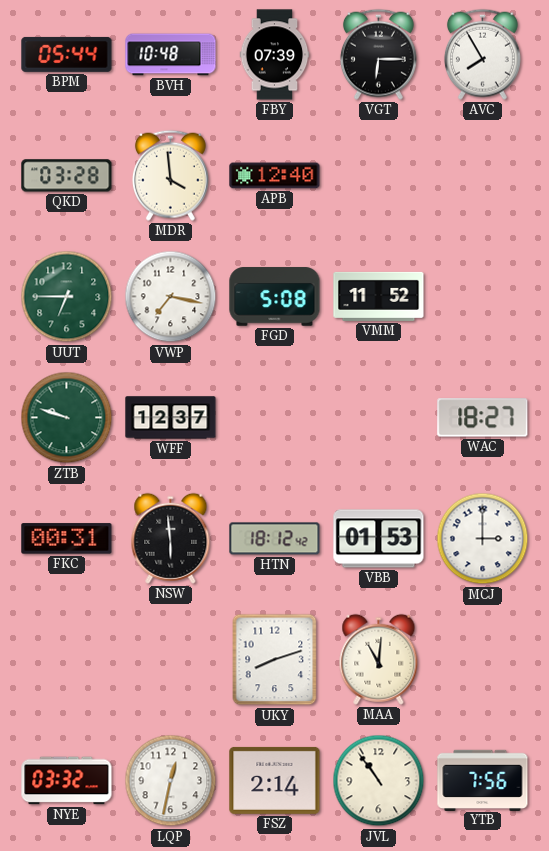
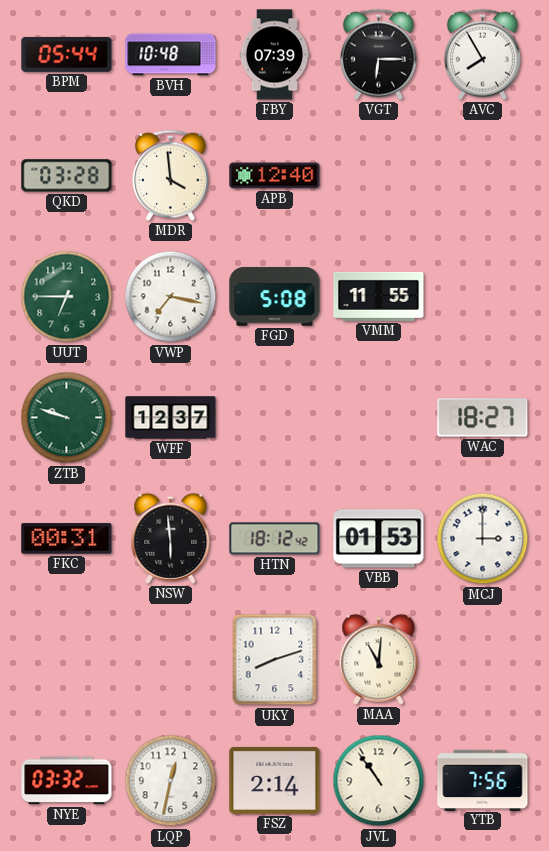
VMM: 11:52 -> 11:55 (379, 296)
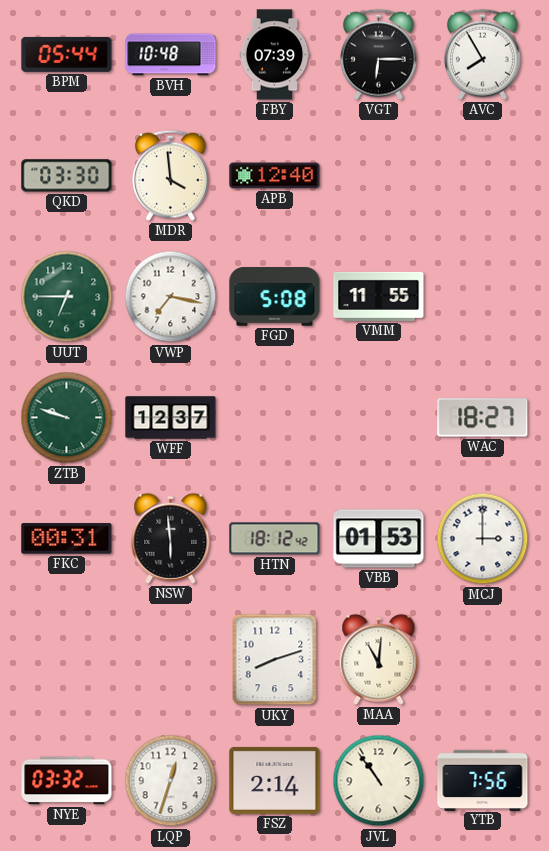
QKD: 03:28 -> 03:30 (67, 176)
LQP: 12:32 -> 12:33 (171, 781)
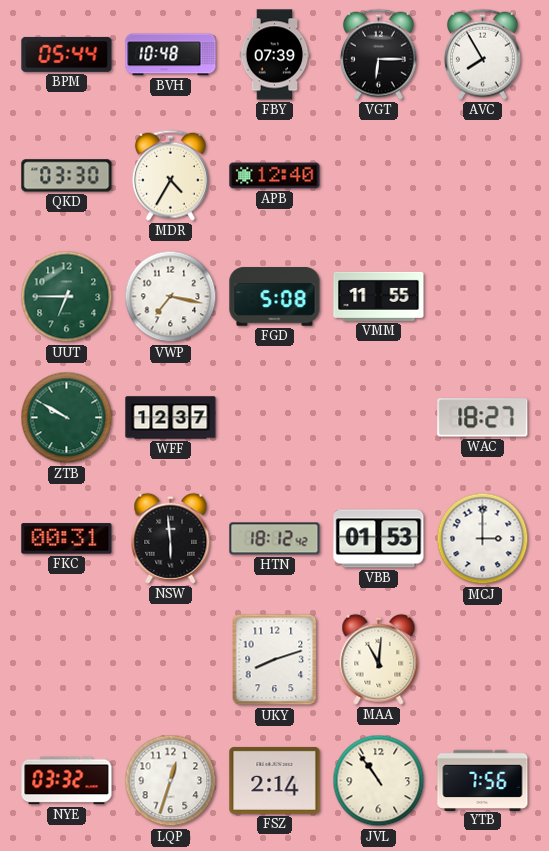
MDR: 3:59 -> 4:35 (170, 175)
ZTB: 9:48 -> 9:50 (67, 418)
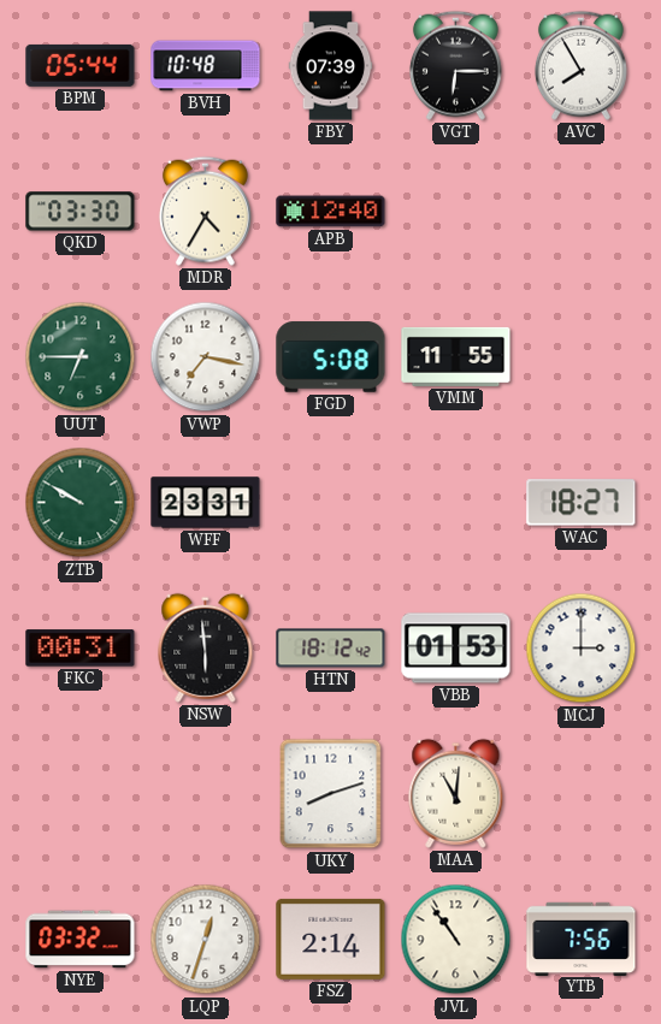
WFF: 12:37 -> 23:31 (206, 503)
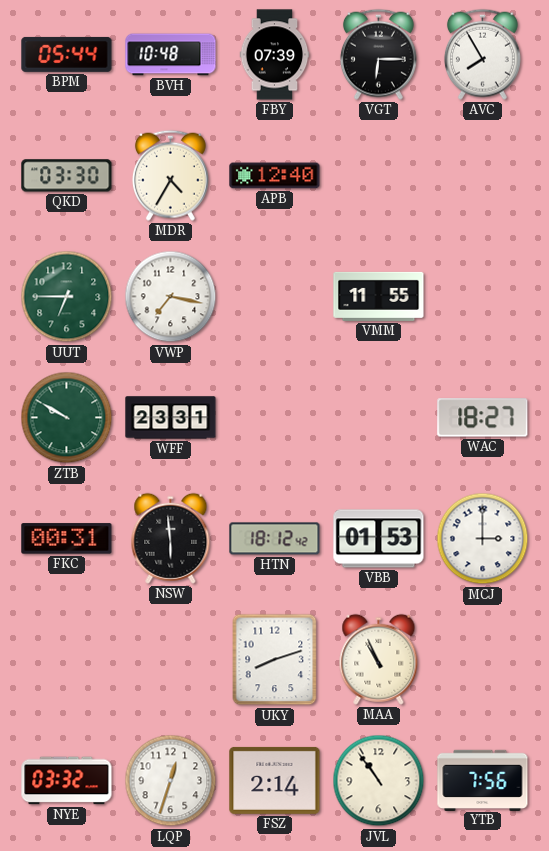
FGD: 5:08 -> none (331, 357)
MAA: 11:01 -> 10:56 (379, 659)
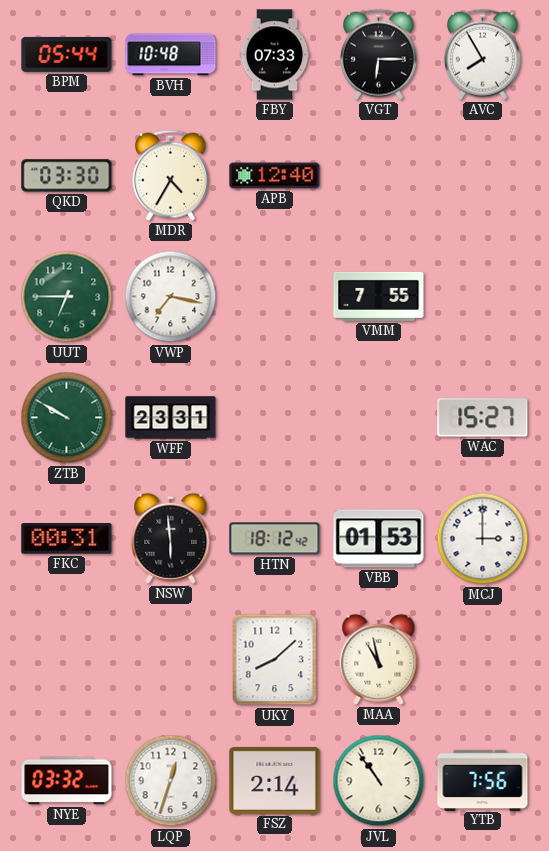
FBY: 07:39 -> 07:33 (275, 55)
VMM: 11:55 -> 7:55 (379, 296)
WAC: 18:27 -> 15:27 (483, 418)
UKY: 8:12 -> 8:08 (275, 660)
MAA: 10:56 -> 10:58 (379, 659)
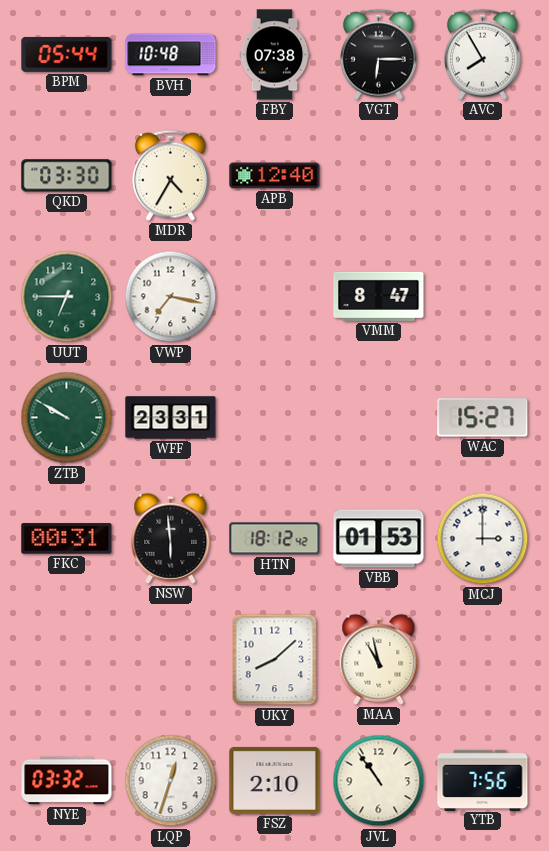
FBY: 07:33 -> 07:38 (275, 55)
VMM: 7:55 -> 8:47 (379, 296)
FSZ: 2:14 -> 2:10 (275, 780)
